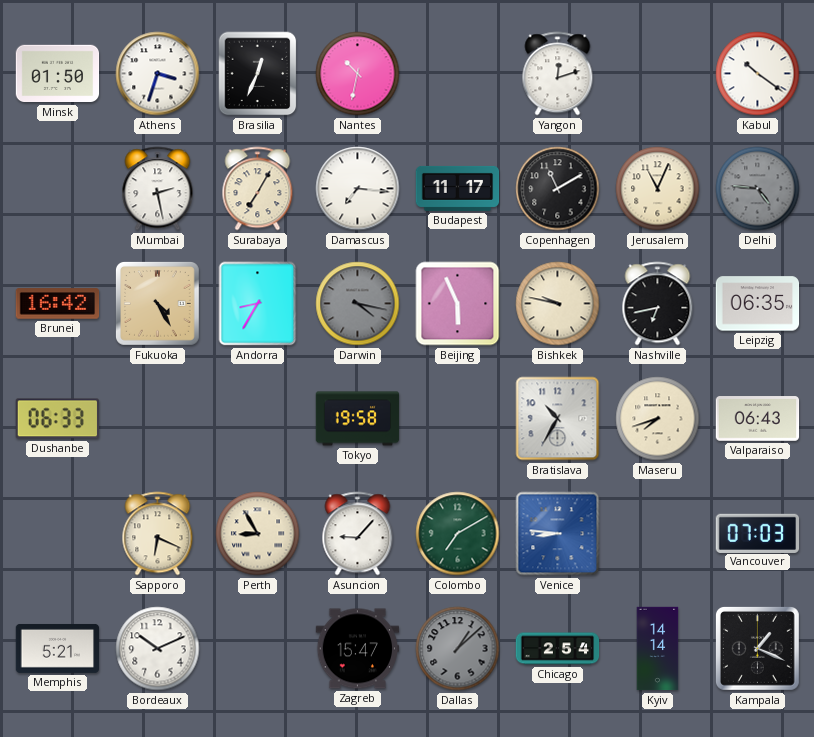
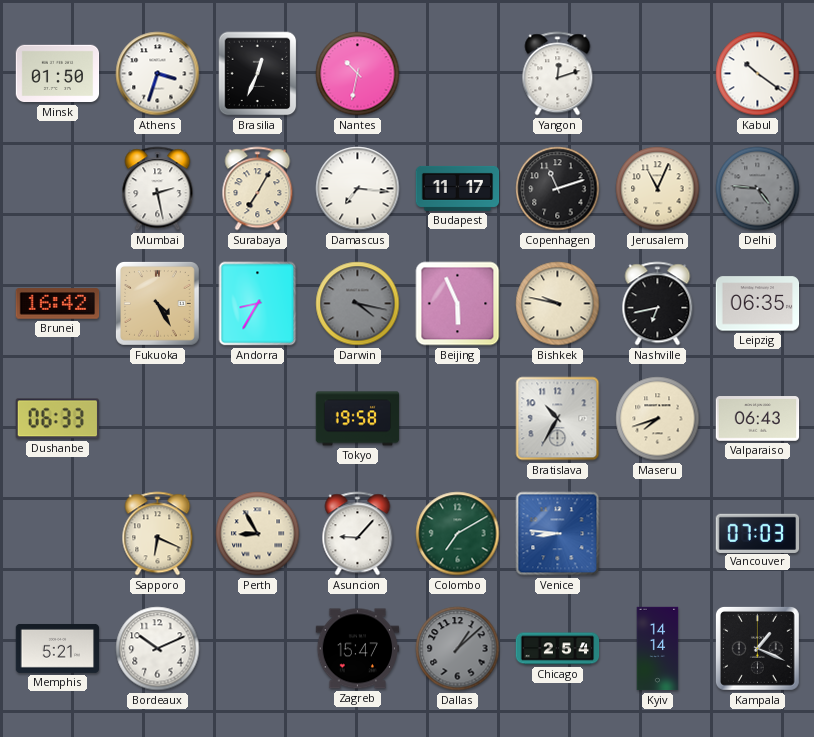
Copenhagen: 11:10 -> 11:12 (558, 189)
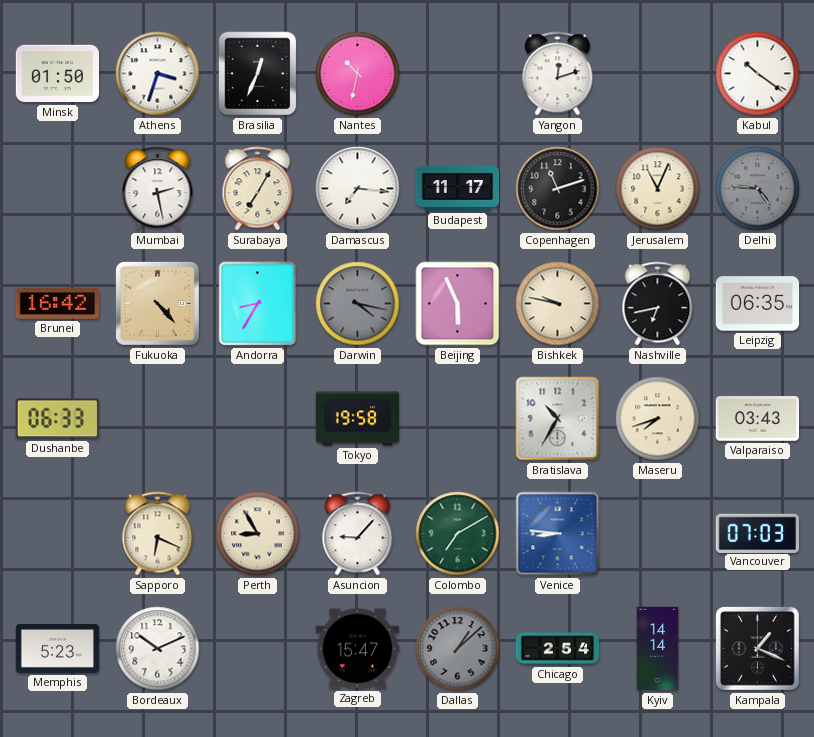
Fukuoka: 4:25 -> 4:23 (157, 303)
Valparaiso: 06:43 -> 03:43 (758, 419)
Memphis: 5:21 -> 5:23 (58, 648)
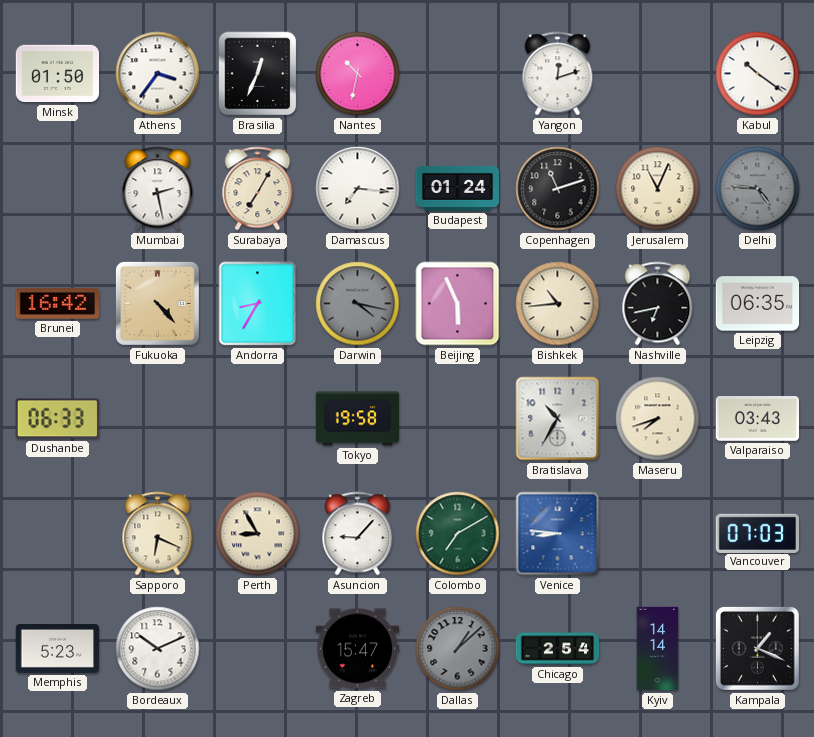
Athens: 3:33 -> 3:36 (158, 74)
Budapest: 11:17 -> 01:24 (458, 188)
Bishkek: 9:47 -> 10:44 (558, 304)
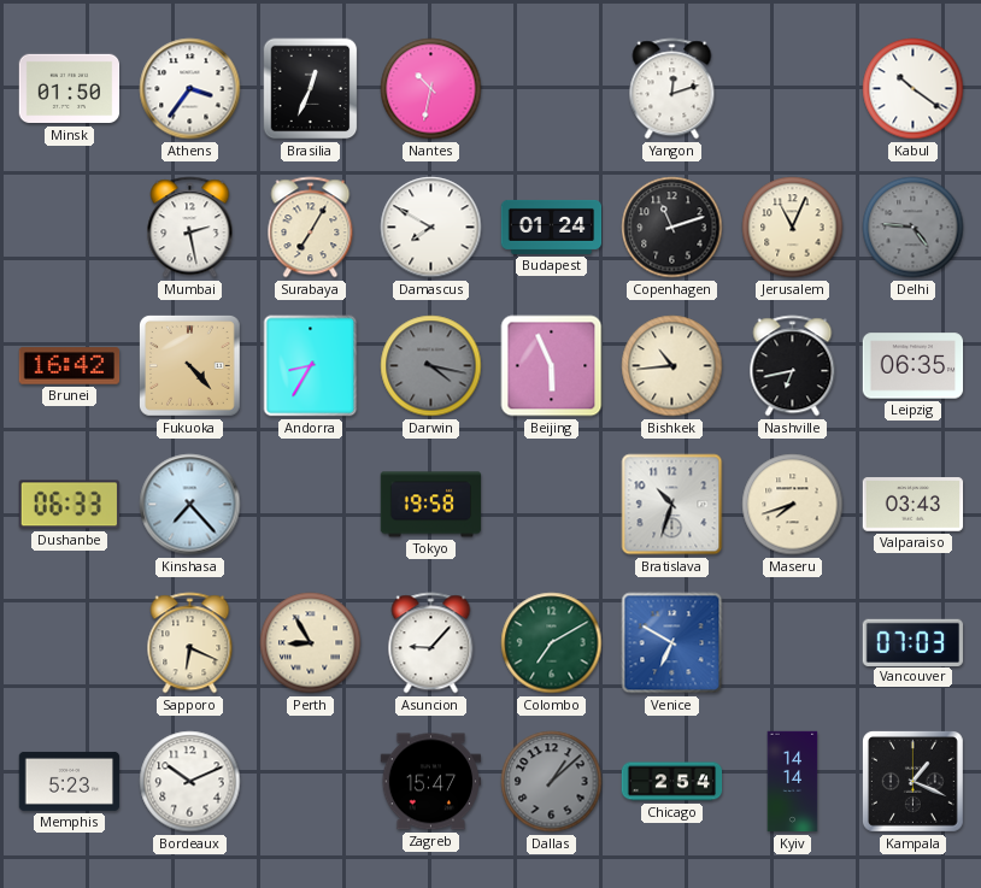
Damascus: 7:16 -> 7:50 (431, 228)
Kinshasa: none -> 7:23 (190, 505)
Bratislava: 10:35 -> 10:33 (672, 505)
Venice: 8:46 -> 6:50 (672, 643)
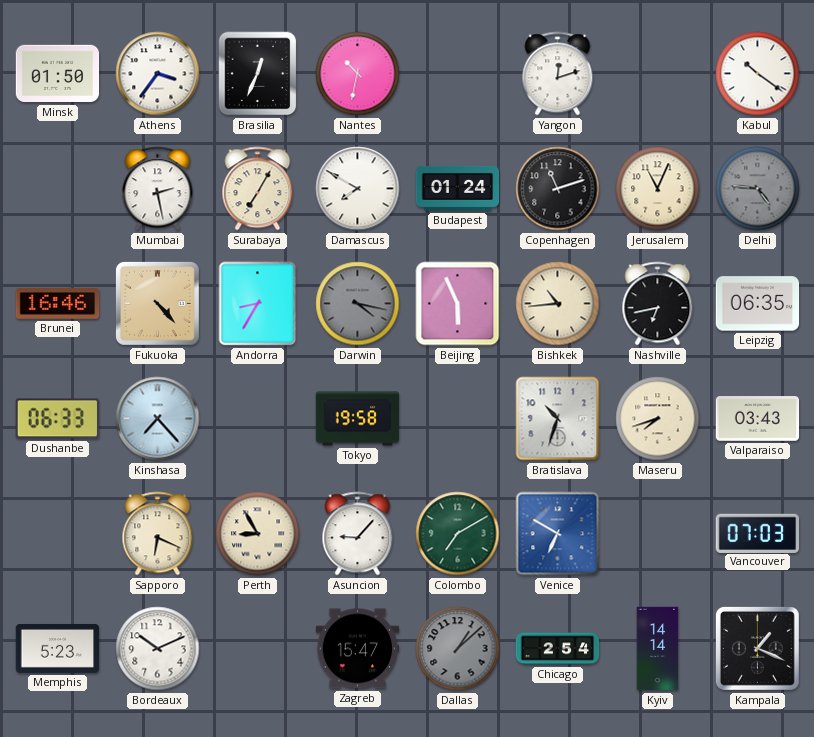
Brunei: 16:42 -> 16:46 (58, 304)
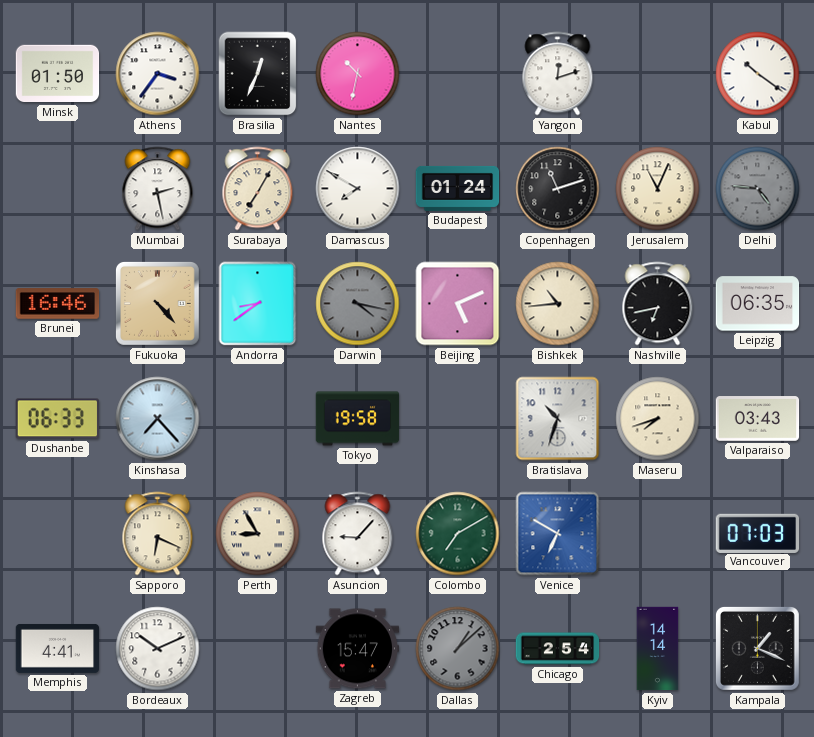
Andorra: 8:35 -> 8:39 (258, 304)
Beijing: 5:56 -> 5:11 (458, 304)
Memphis: 5:23 -> 4:41 (58, 648)
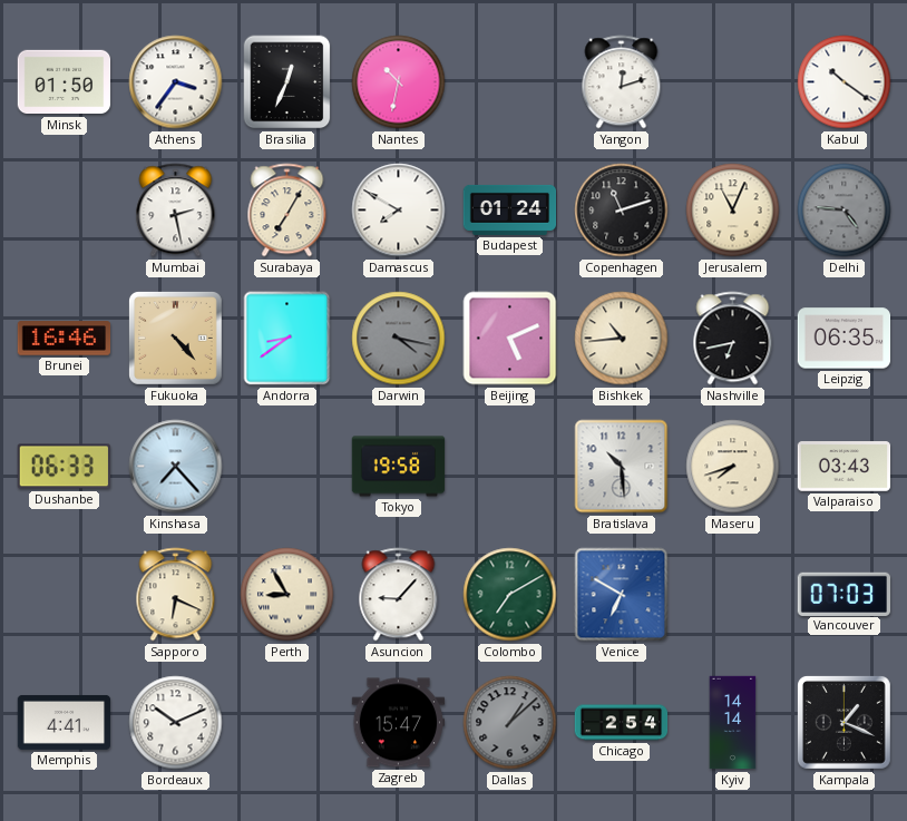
Bratislava: 10:33 -> 10:29 (622, 467)
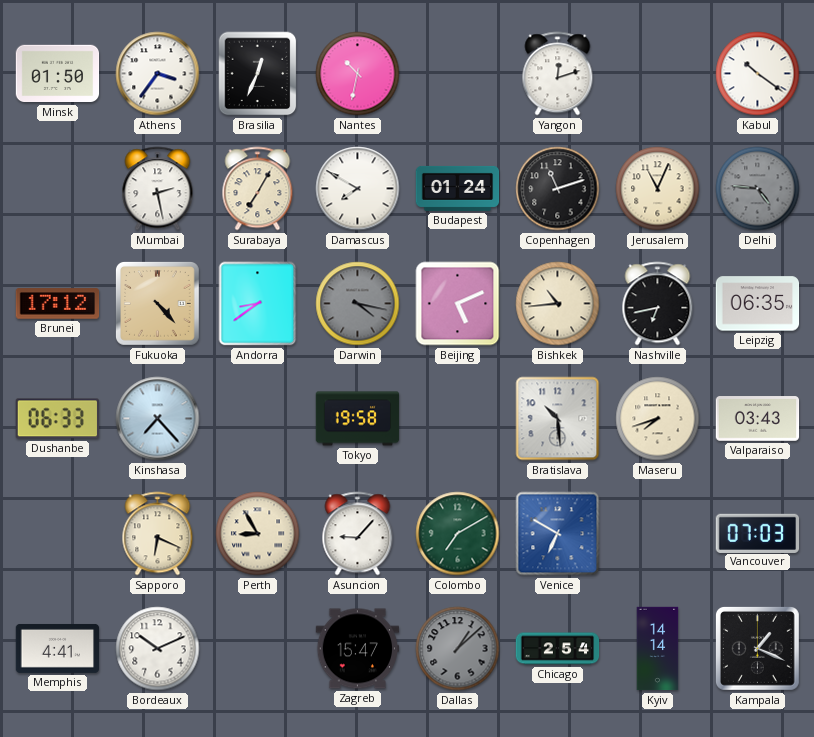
Brunei: 16:46 -> 17:12 (58, 304)
